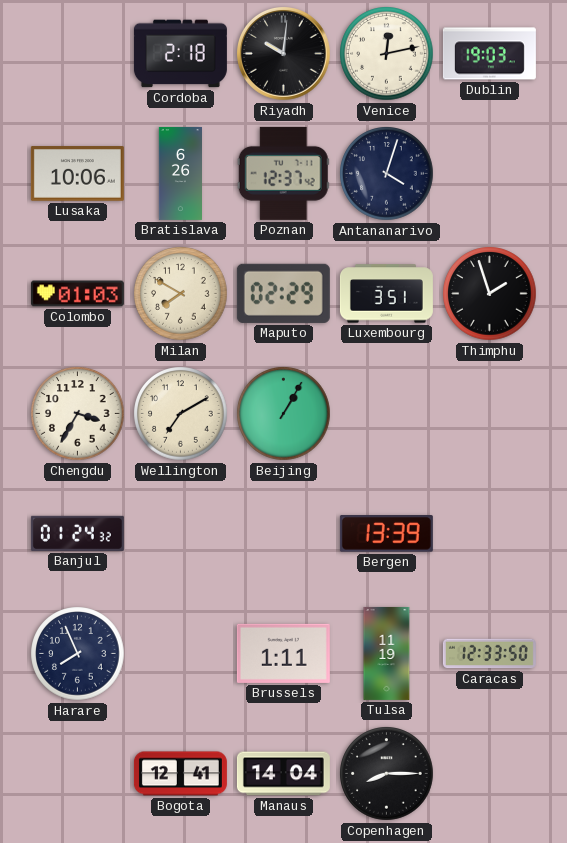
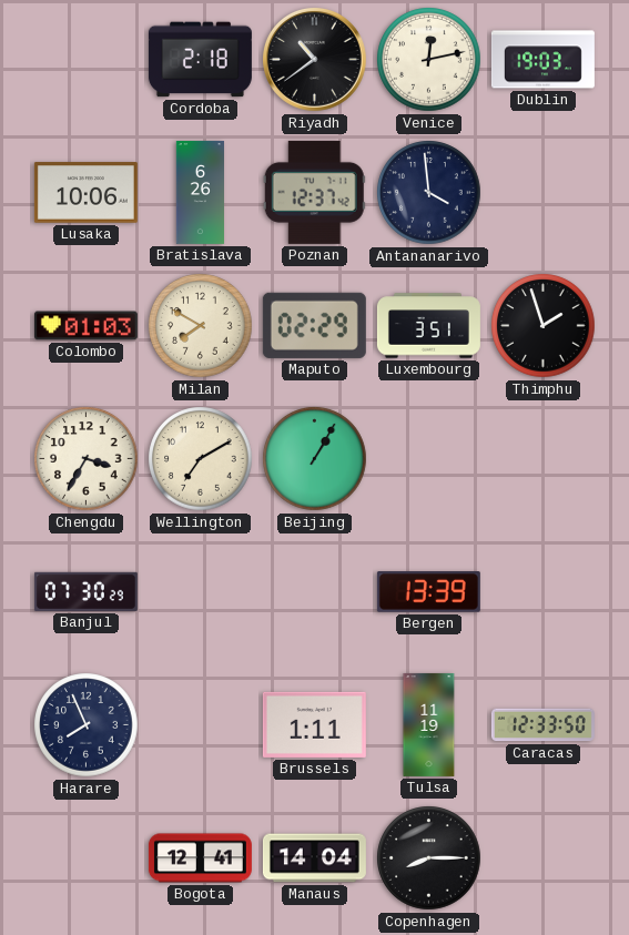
Riyadh: 10:01 -> 10:39 (315, 60)
Antananarivo: 4:03 -> 3:59 (429, 193)
Banjul: 01:24 -> 07:30 (85, 591)
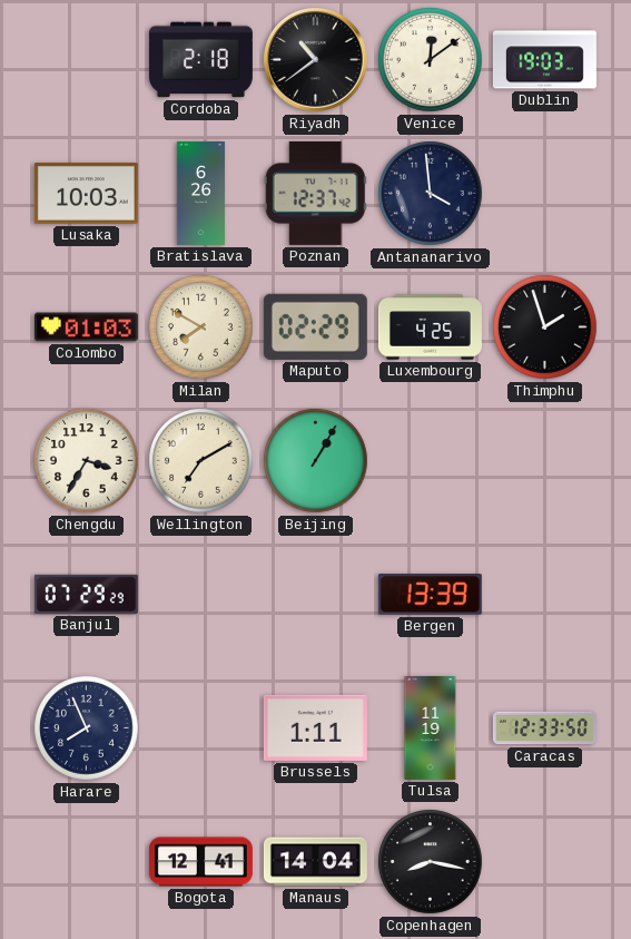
Venice: 12:13 -> 12:09 (431, 60)
Lusaka: 10:06 -> 10:03 (86, 194)
Luxembourg: 3:51 -> 4:25 (430, 327)
Banjul: 07:30 -> 07:29 (86, 594)
Copenhagen: 8:15 -> 8:17 (431, 862)
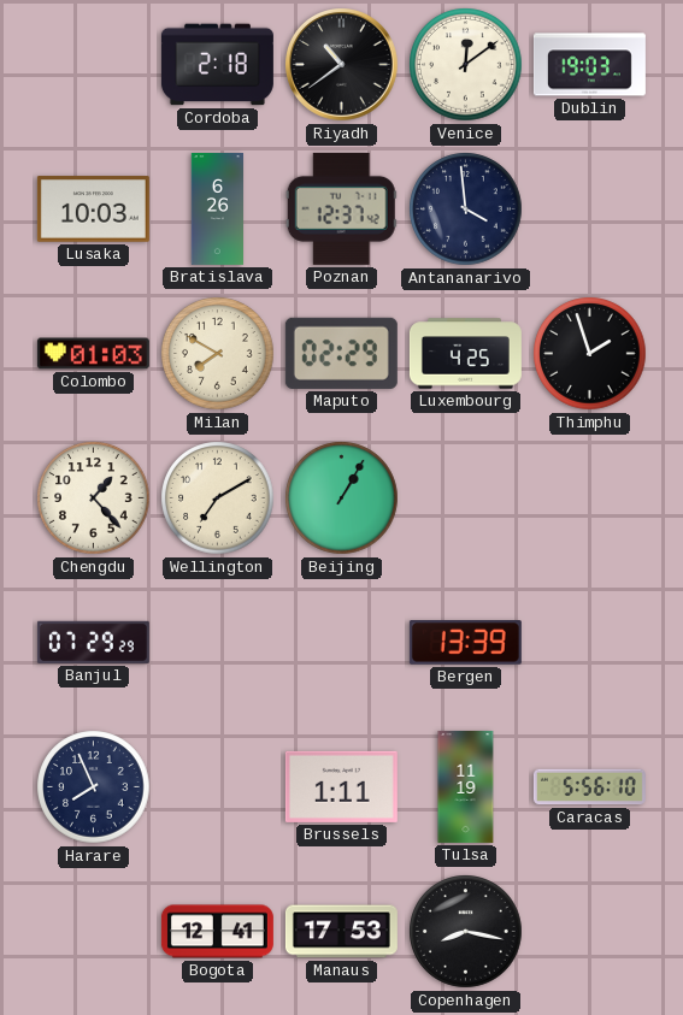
Chengdu: 3:35 -> 1:23 (94, 498)
Caracas: 12:33 -> 5:56 (589, 787)
Manaus: 14:04 -> 17:53 (341, 932)
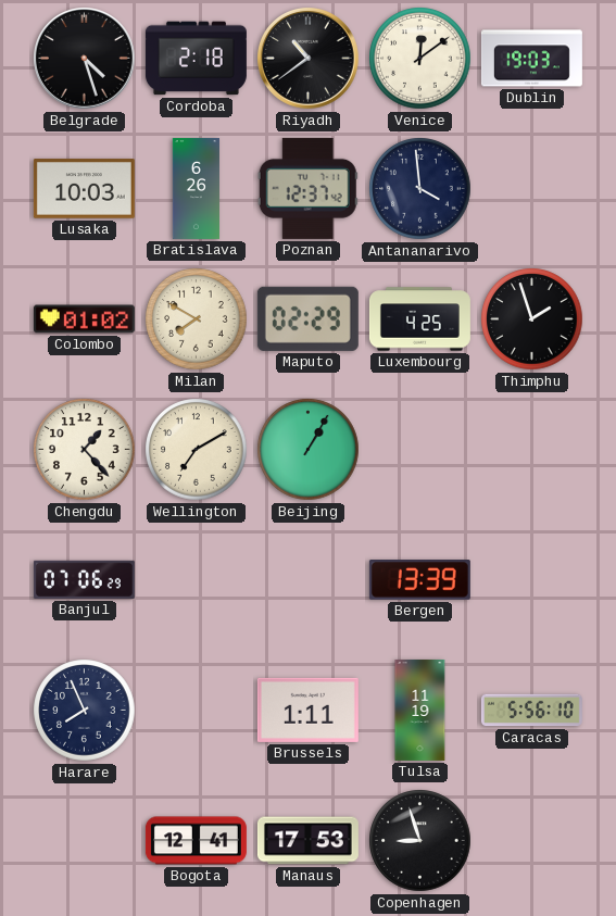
Belgrade: none -> 4:27 (85, 59)
Colombo: 01:03 -> 01:02 (84, 319)
Banjul: 07:29 -> 07:06 (84, 579)
Copenhagen: 8:17 -> 8:57 (420, 841)
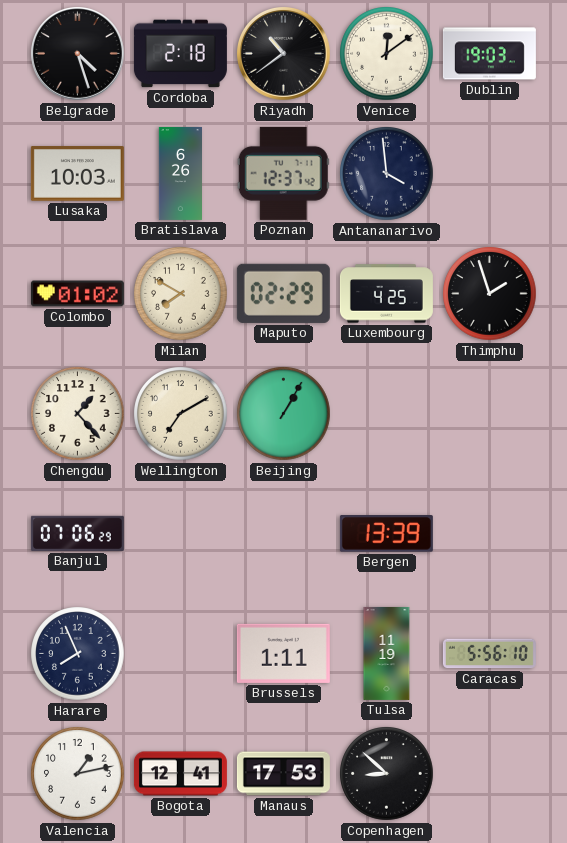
Valencia: none -> 1:13 (78, 774)
Copenhagen: 8:57 -> 8:52 (387, 774)
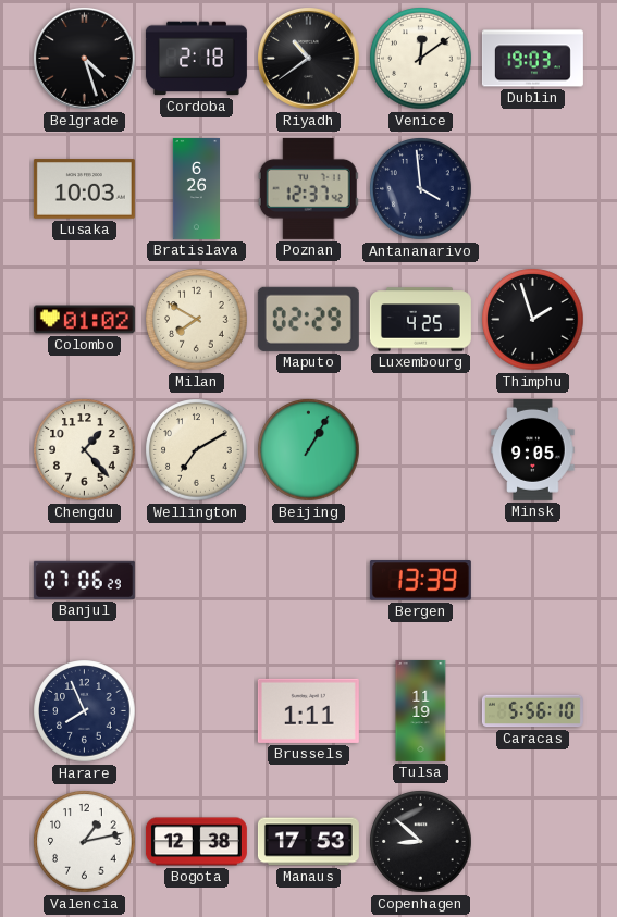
Minsk: none -> 9:05 (533, 449)
Bogota: 12:41 -> 12:38 (196, 842)
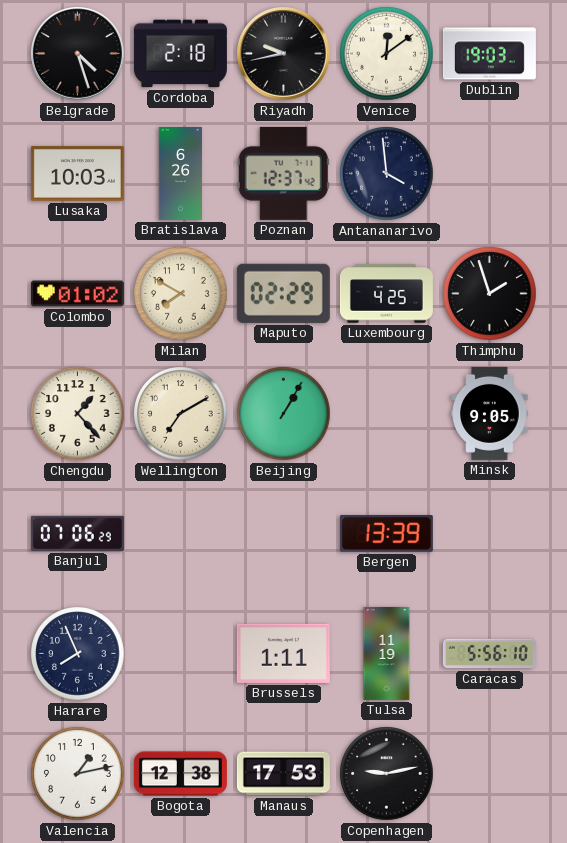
Riyadh: 10:39 -> 9:43 (284, 54)
Copenhagen: 8:52 -> 9:13 (387, 774)
